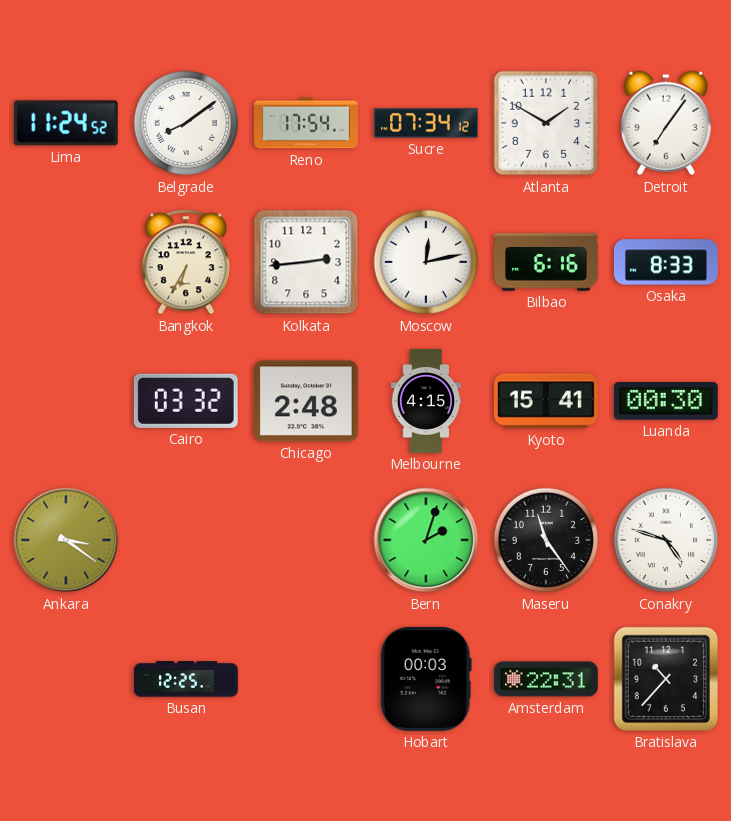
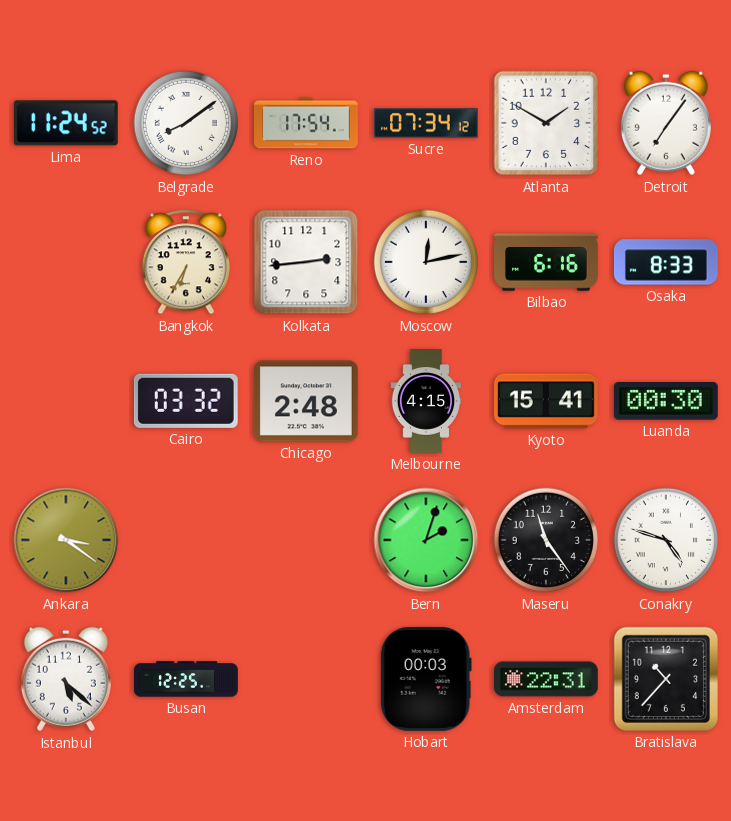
Istanbul: none -> 5:22 (66, 679)
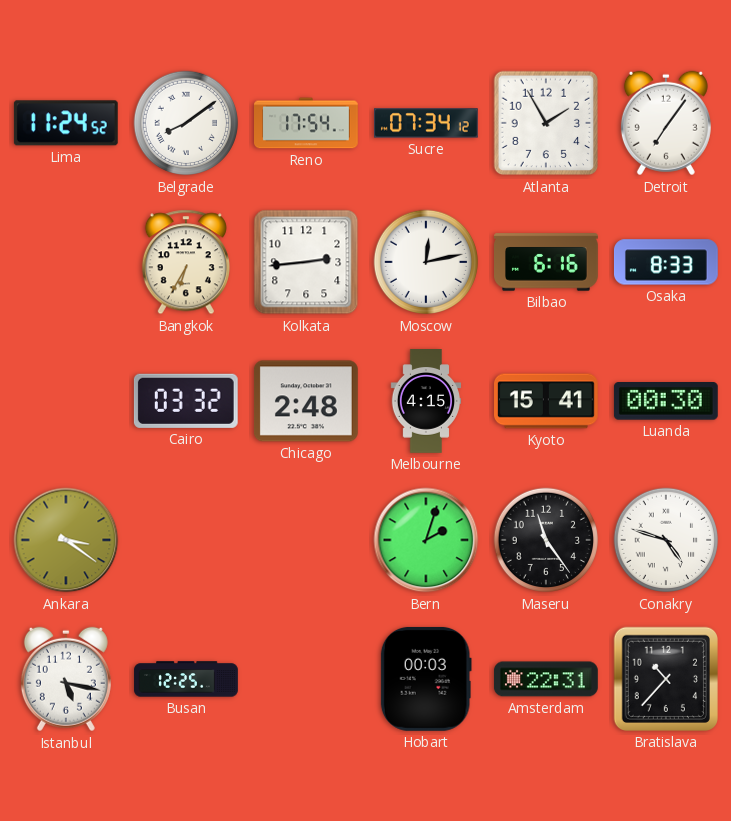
Atlanta: 1:50 -> 1:55 (546, 123)
Istanbul: 5:22 -> 5:17 (66, 679)
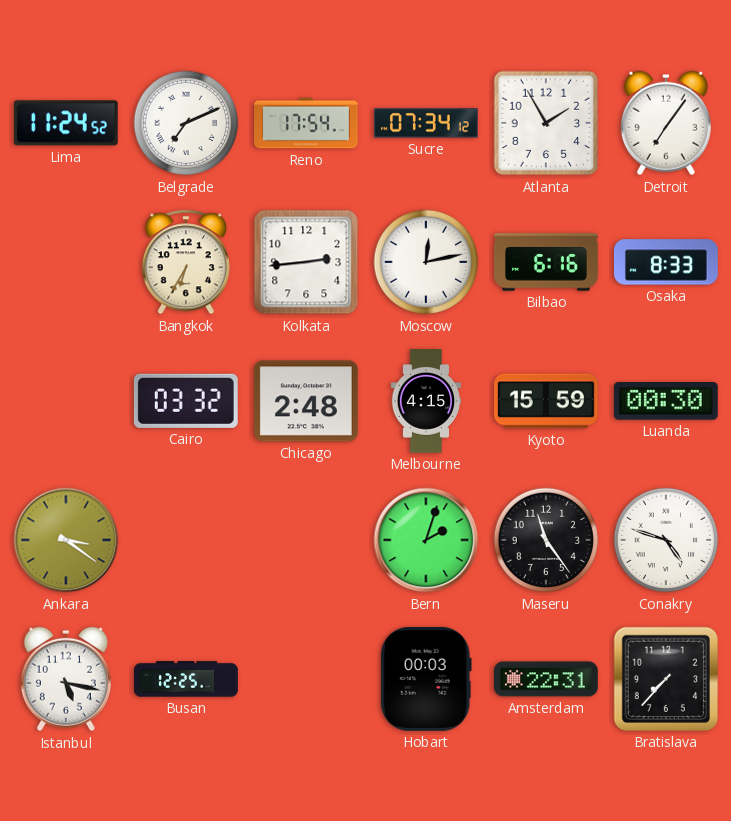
Belgrade: 8:09 -> 7:11 (186, 123)
Kyoto: 15:41 -> 15:59 (547, 401)
Bratislava: 10:37 -> 7:37 (666, 679)
